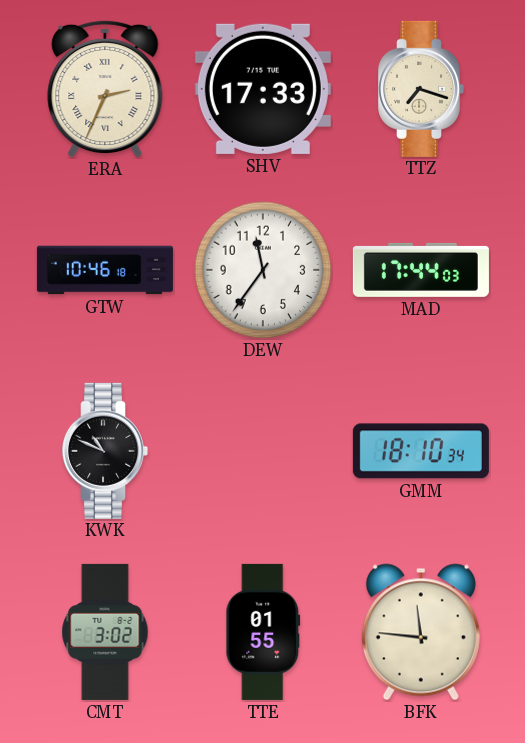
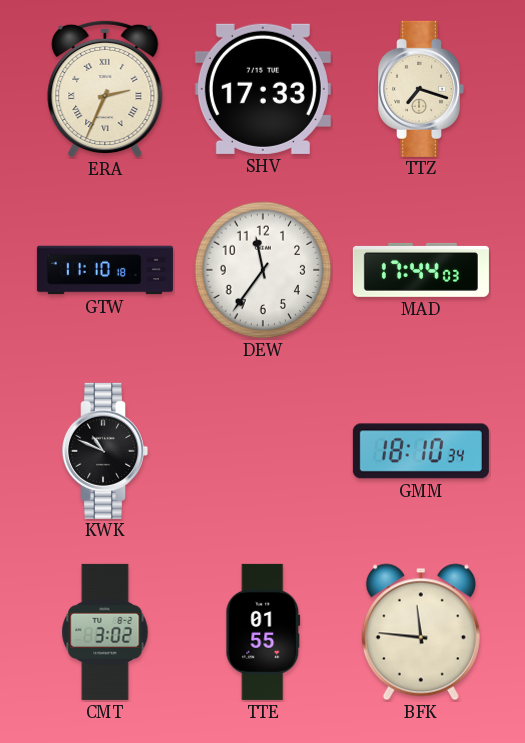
GTW: 10:46 -> 11:10 (105, 270)
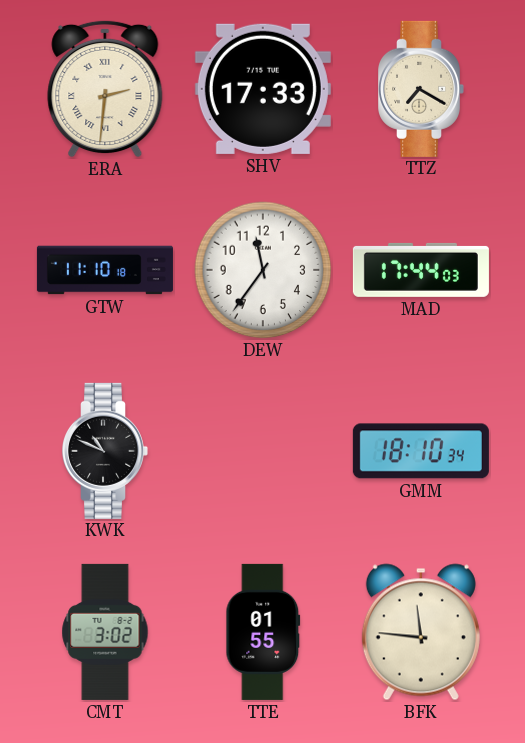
ERA: 2:34 -> 2:31 (105, 89)
TTZ: 7:18 -> 7:20 (422, 89)
